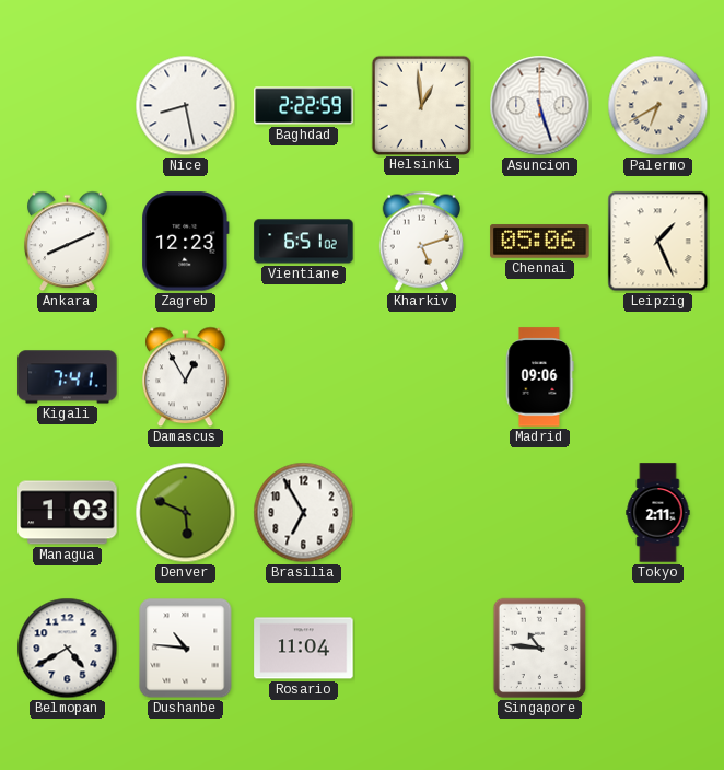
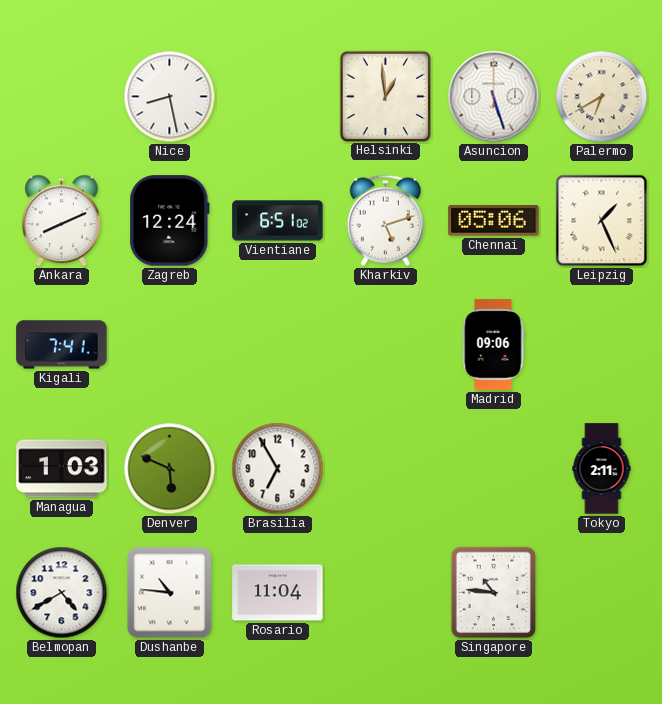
Baghdad: 2:22 -> none (304, 106)
Zagreb: 12:23 -> 12:24 (170, 221)
Damascus: 12:55 -> none (186, 377)
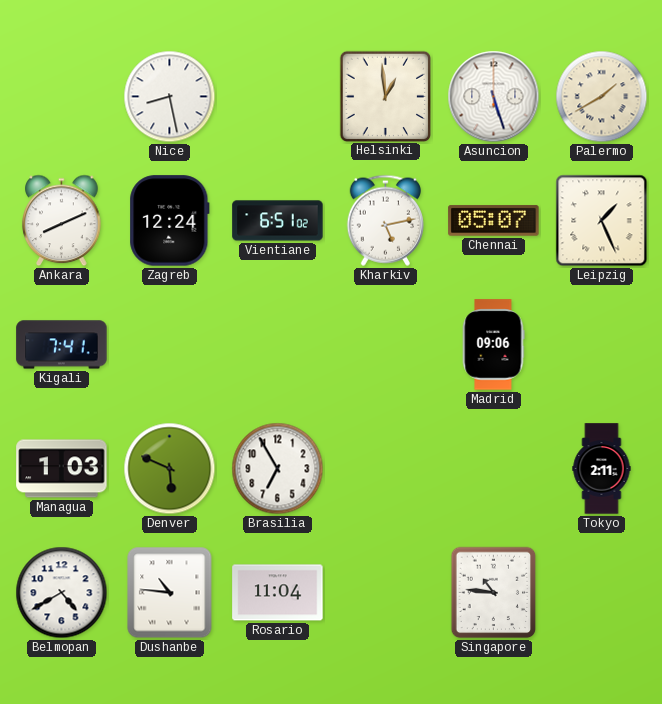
Palermo: 6:40 -> 1:40 (602, 97)
Kharkiv: 5:12 -> 5:13 (385, 220)
Chennai: 05:06 -> 05:07 (494, 221)
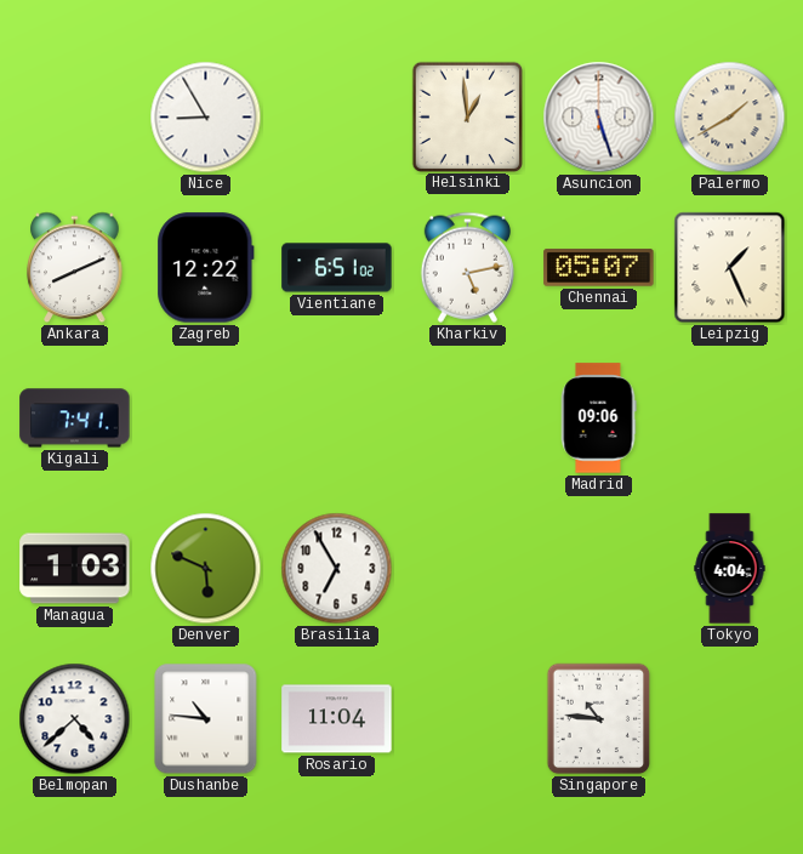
Nice: 8:28 -> 8:55 (206, 118)
Zagreb: 12:24 -> 12:22 (206, 268)
Tokyo: 2:11 -> 4:04 (730, 569)
Belmopan: 4:40 -> 4:38 (75, 719)
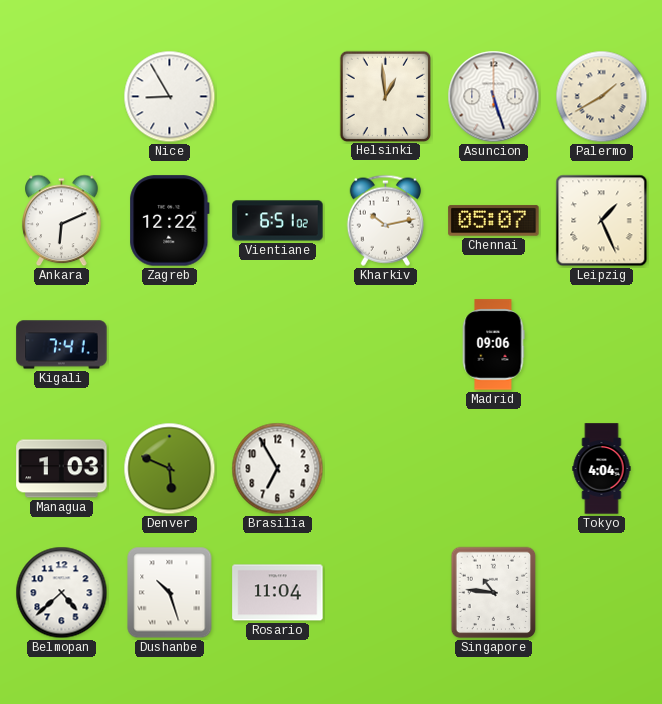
Ankara: 8:11 -> 6:11 (62, 221)
Kharkiv: 5:13 -> 10:13 (385, 220)
Dushanbe: 10:46 -> 10:27 (170, 593)
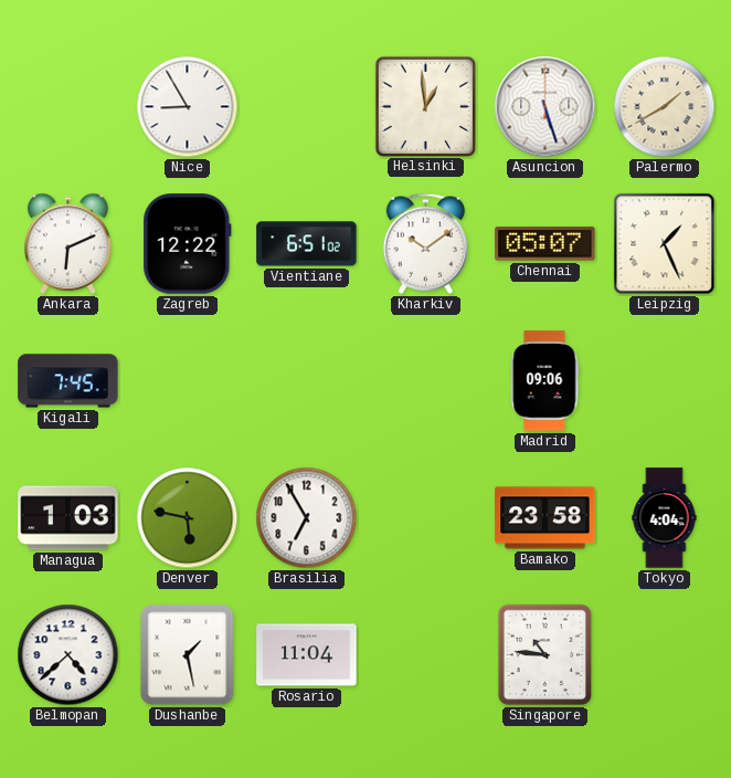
Kharkiv: 10:13 -> 10:09 (425, 243)
Kigali: 7:41 -> 7:45 (68, 381)
Denver: 5:49 -> 5:47 (188, 518)
Bamako: none -> 23:58 (545, 518)
Dushanbe: 10:27 -> 1:28 (188, 655)
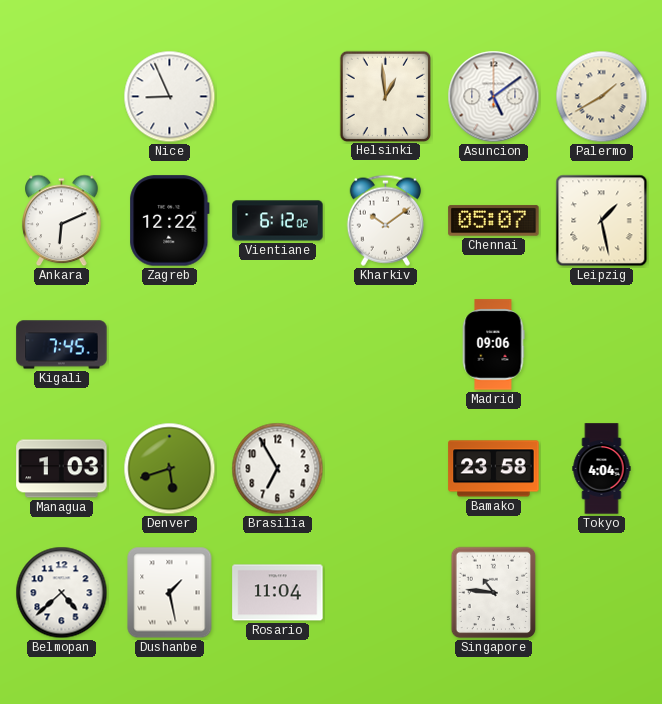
Nice: 8:55 -> 8:56 (170, 97)
Asuncion: 5:27 -> 5:09 (494, 97)
Vientiane: 6:51 -> 6:12 (278, 221)
Leipzig: 1:26 -> 1:28 (602, 221)
Denver: 5:47 -> 5:42 (170, 469)
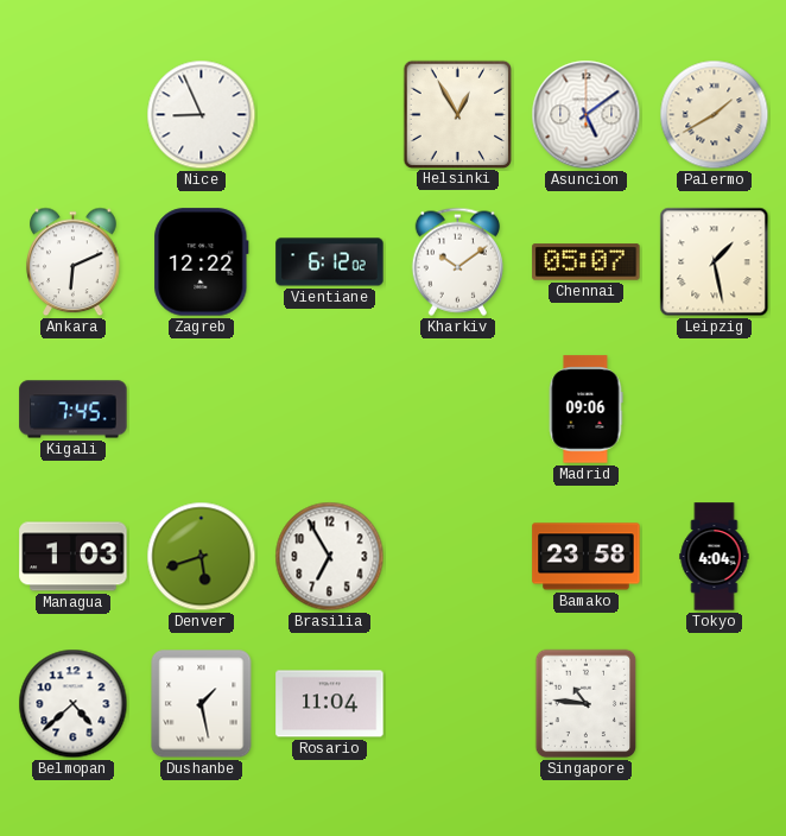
Helsinki: 12:59 -> 12:55 (457, 114)
